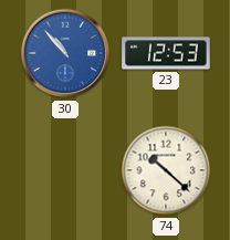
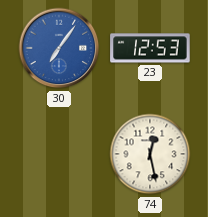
30: 10:53 -> 7:06 (59, 48)
74: 10:22 -> 12:28 (150, 154)
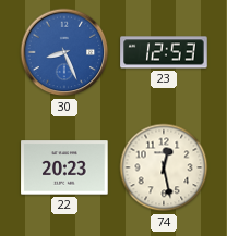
30: 7:06 -> 8:26 (64, 52)
22: none -> 20:23 (64, 167)
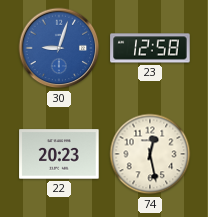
30: 8:26 -> 9:03 (59, 48)
23: 12:53 -> 12:58 (150, 48)
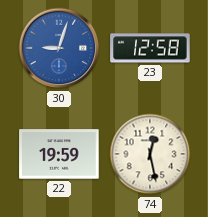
22: 20:23 -> 19:59 (59, 154)
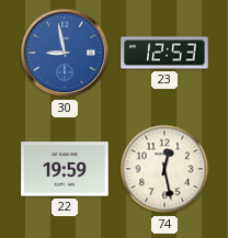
30: 9:03 -> 8:58 (65, 53)
23: 12:58 -> 12:53 (164, 53)
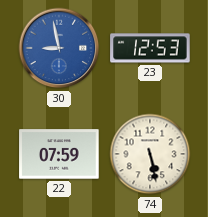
22: 19:59 -> 07:59 (59, 154)
74: 12:28 -> 5:28 (150, 154)
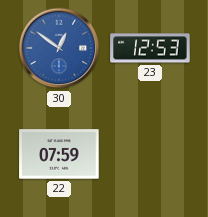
30: 8:58 -> 12:51 (59, 48)
74: 5:28 -> none (150, 154)
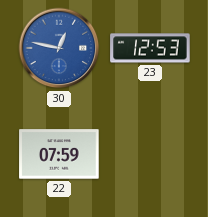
30: 12:51 -> 12:47 (59, 48)
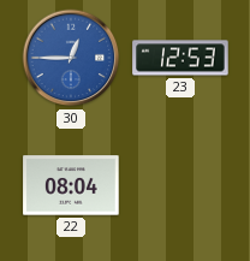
30: 12:47 -> 12:45 (71, 58)
22: 07:59 -> 08:04 (71, 185)
